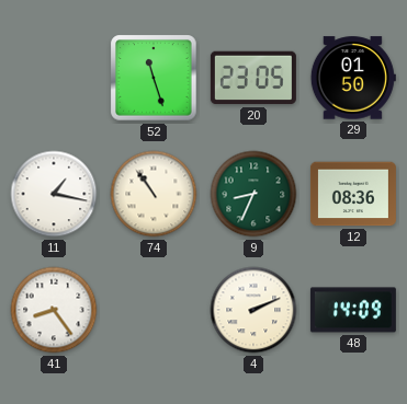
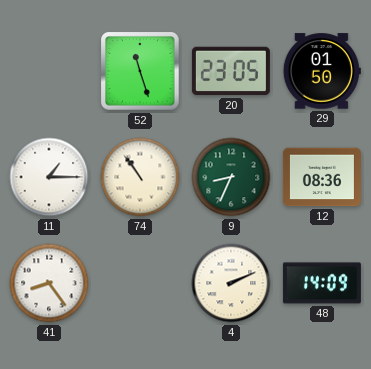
11: 1:17 -> 1:15 (49, 177)
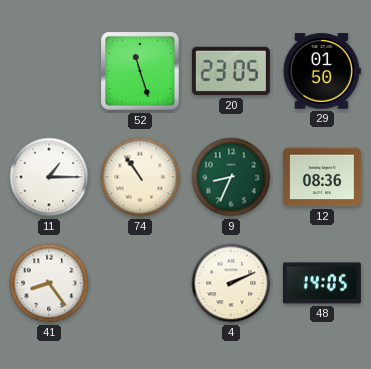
48: 14:09 -> 14:05 (322, 283)
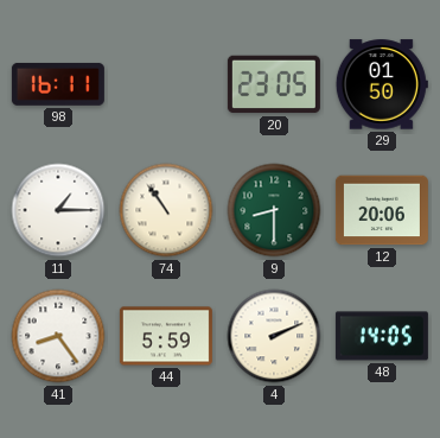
98: none -> 16:11 (58, 84)
52: 11:27 -> none (140, 71)
9: 8:34 -> 8:30 (274, 210)
12: 08:36 -> 20:06 (382, 210)
44: none -> 5:59 (166, 336)
